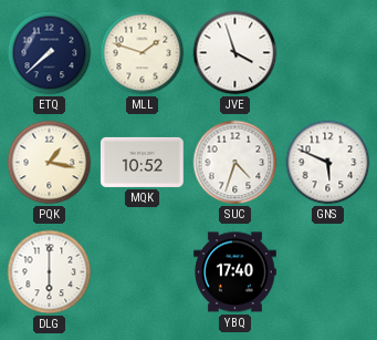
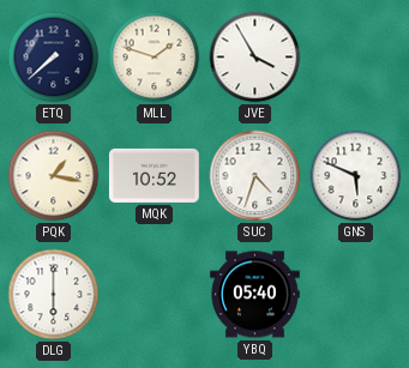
JVE: 3:57 -> 3:55 (255, 58)
YBQ: 17:40 -> 05:40 (255, 295)
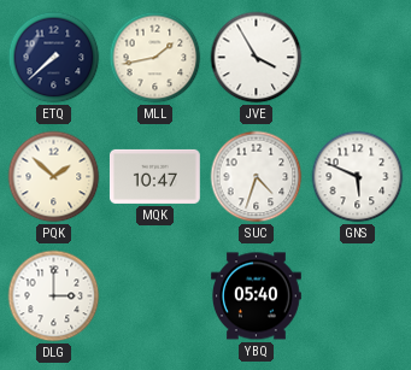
MLL: 1:48 -> 1:43 (155, 58)
PQK: 1:17 -> 1:52 (54, 177)
MQK: 10:52 -> 10:47 (155, 176)
DLG: 6:00 -> 3:00 (54, 296)
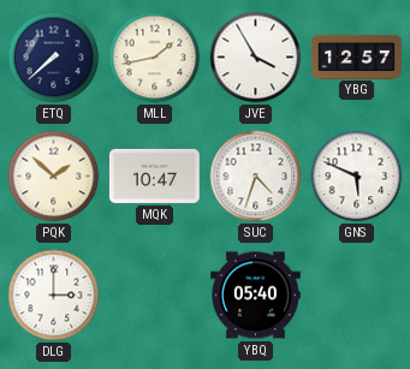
YBG: none -> 12:57 (357, 56)
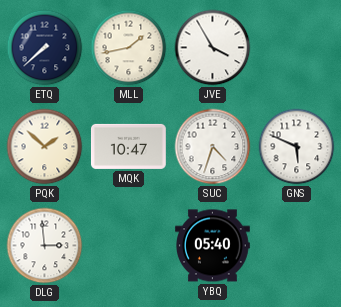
YBG: 12:57 -> none (357, 56)
DLG: 3:00 -> 2:59 (45, 246)
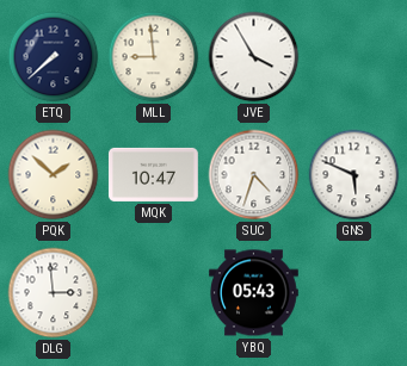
MLL: 1:43 -> 8:59 (154, 57)
YBQ: 05:40 -> 05:43 (254, 293)
